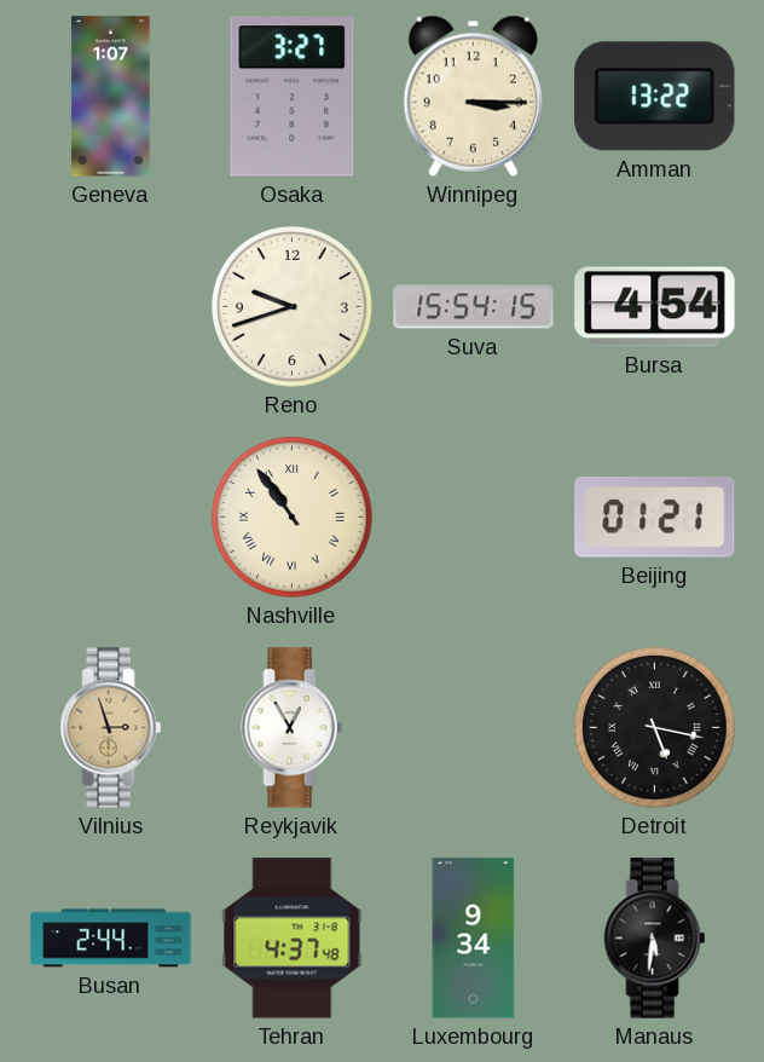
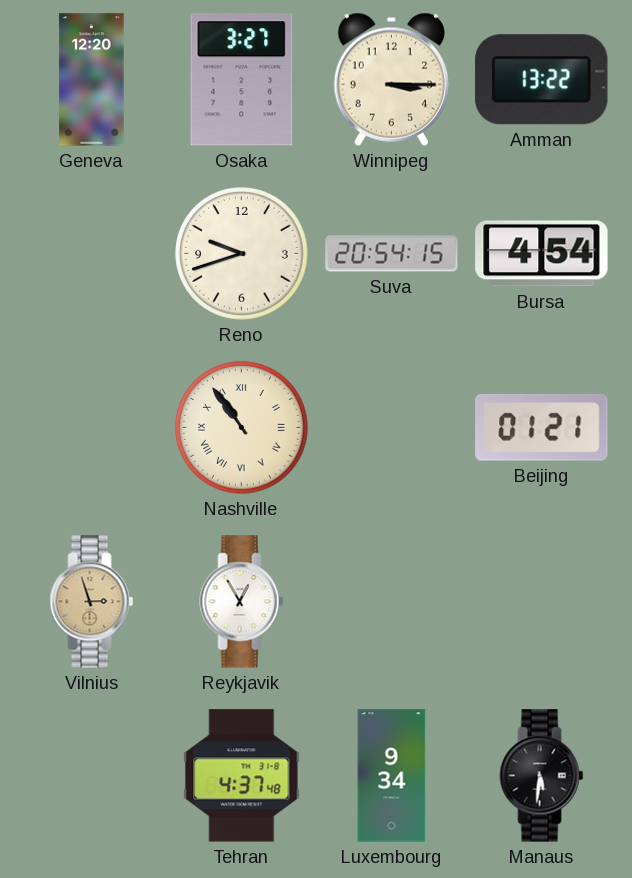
Geneva: 1:07 -> 12:20 (92, 80)
Suva: 15:54 -> 20:54 (392, 254)
Detroit: 5:17 -> none (655, 728)
Busan: 2:44 -> none (111, 939)
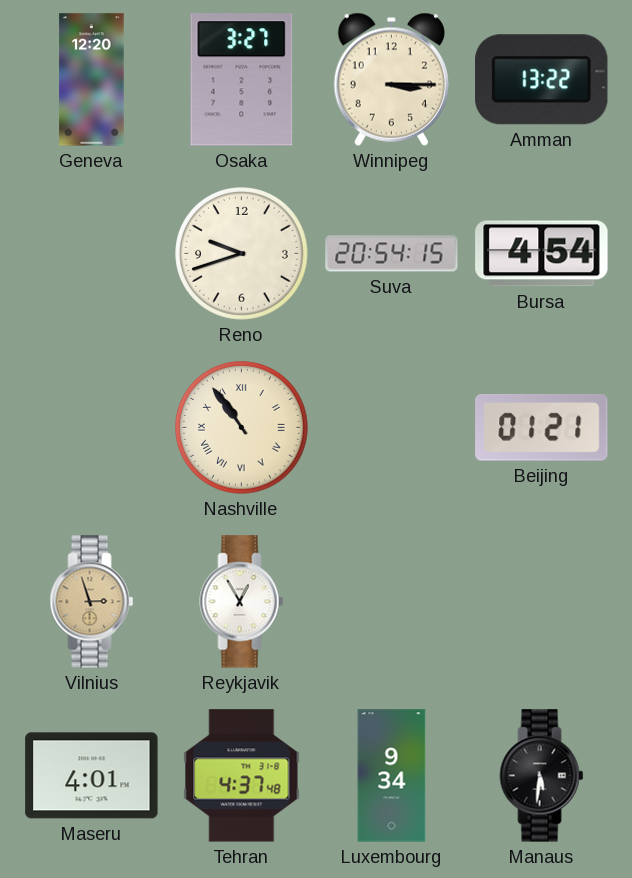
Maseru: none -> 4:01 (92, 776)
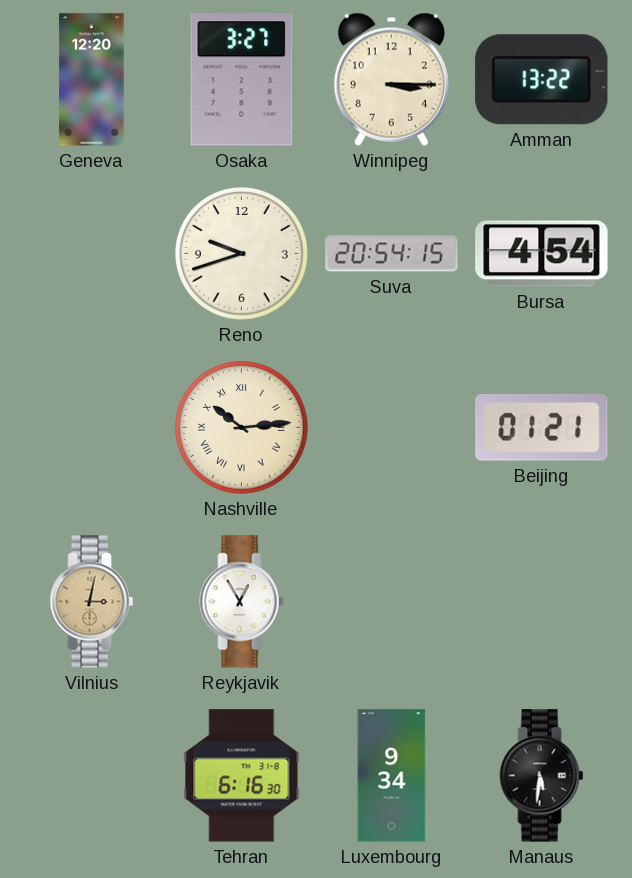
Nashville: 10:54 -> 10:14 (242, 428)
Vilnius: 2:57 -> 3:02 (92, 602)
Maseru: 4:01 -> none (92, 776)
Tehran: 4:37 -> 6:16 (242, 776)
